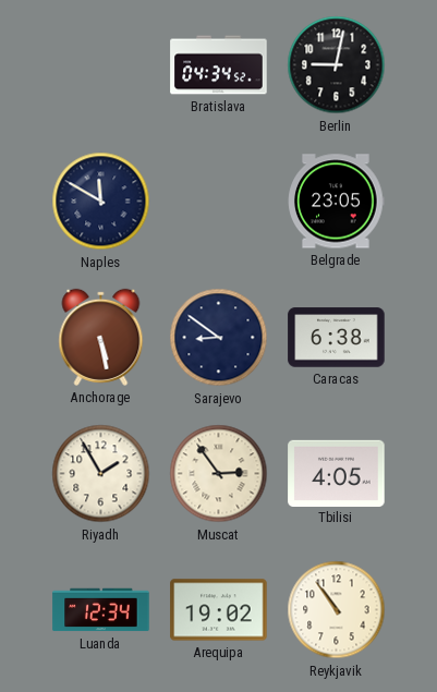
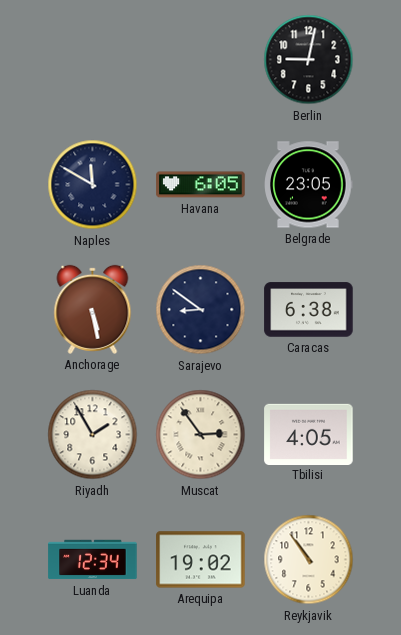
Bratislava: 04:34 -> none (219, 65)
Havana: none -> 6:05 (201, 185)
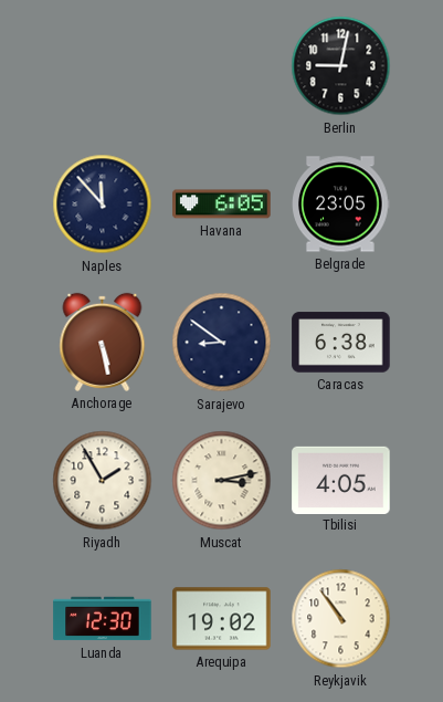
Naples: 11:50 -> 11:53 (103, 205)
Muscat: 2:54 -> 3:13 (222, 481)
Luanda: 12:34 -> 12:30 (103, 619)
